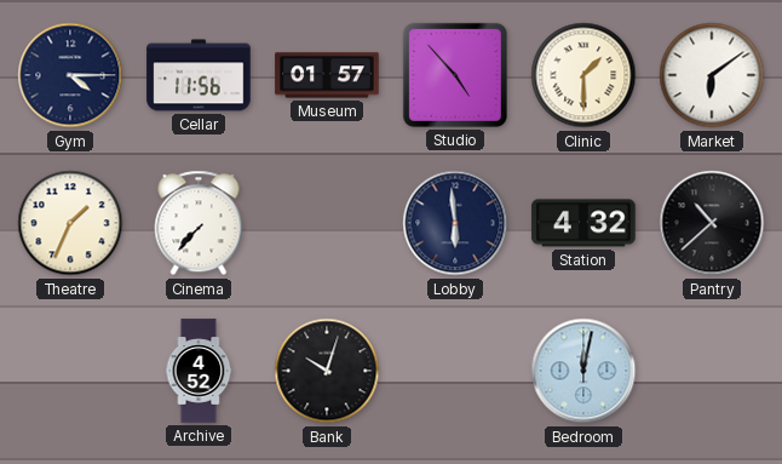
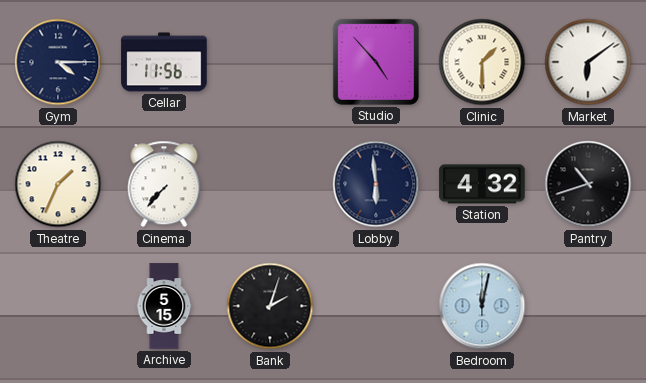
Museum: 01:57 -> none (327, 75)
Pantry: 10:38 -> 10:42 (588, 184)
Archive: 4:52 -> 5:15 (164, 306)
Bank: 10:03 -> 2:03 (270, 306)
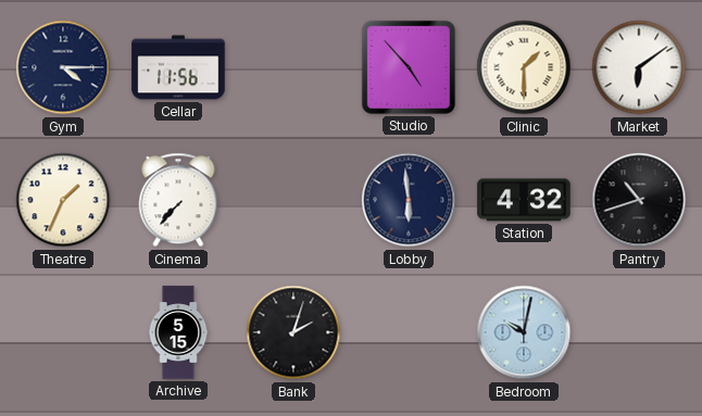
Bedroom: 12:02 -> 10:02 (524, 332)
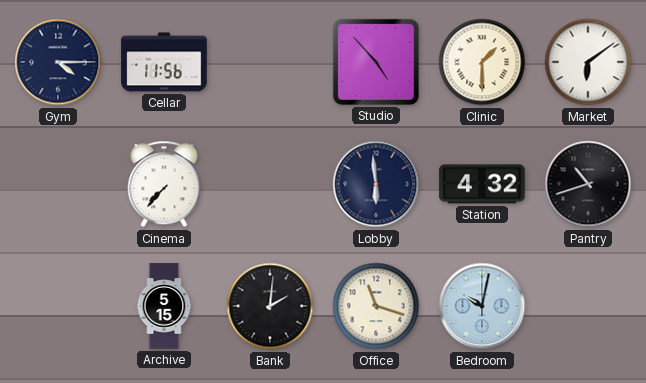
Theatre: 1:34 -> none (63, 200)
Bank: 2:03 -> 2:01 (270, 306)
Office: none -> 11:18 (376, 306)
